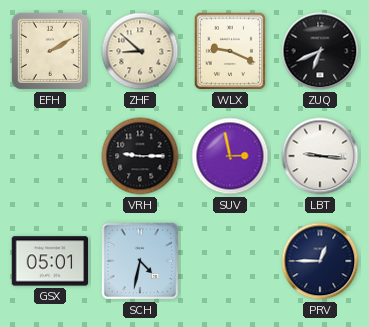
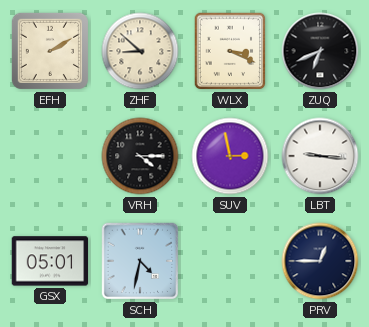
WLX: 9:19 -> 3:19 (230, 51)
VRH: 9:15 -> 4:15 (140, 156)
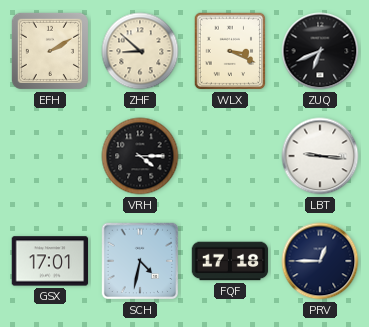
SUV: 2:58 -> none (230, 156)
GSX: 05:01 -> 17:01 (50, 261)
FQF: none -> 17:18 (230, 261)
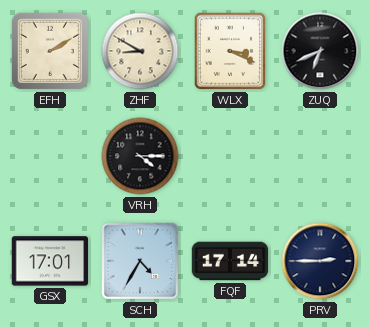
ZHF: 8:52 -> 8:50 (140, 51)
LBT: 9:16 -> none (320, 156)
SCH: 4:32 -> 4:35 (140, 261)
FQF: 17:18 -> 17:14 (230, 261)
PRV: 12:45 -> 2:45 (320, 261)
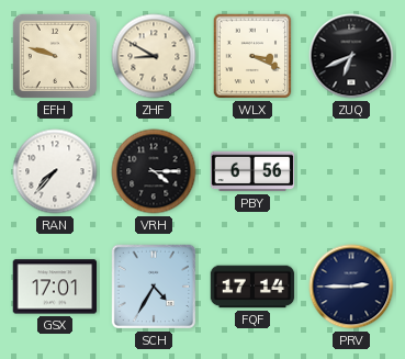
EFH: 2:10 -> 9:48 (55, 56)
RAN: none -> 7:37 (55, 171)
PBY: none -> 6:56 (252, 171)
